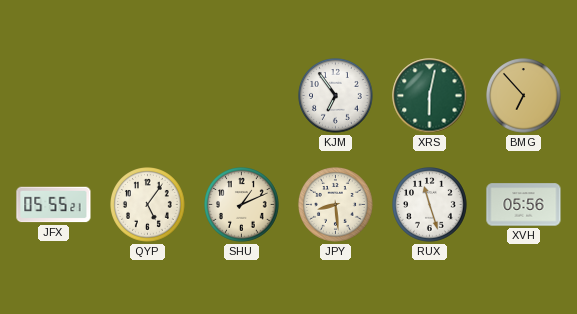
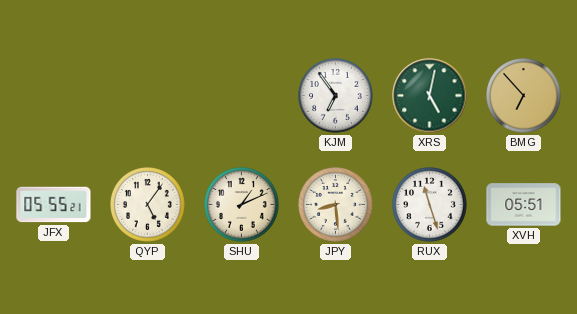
XRS: 6:02 -> 5:02 (430, 96)
XVH: 05:56 -> 05:51 (524, 205)
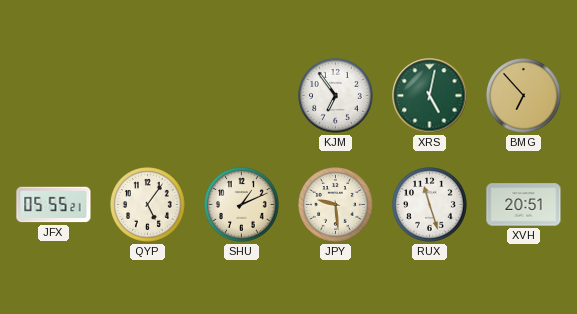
JPY: 8:29 -> 9:29 (336, 205)
XVH: 05:51 -> 20:51 (524, 205)
